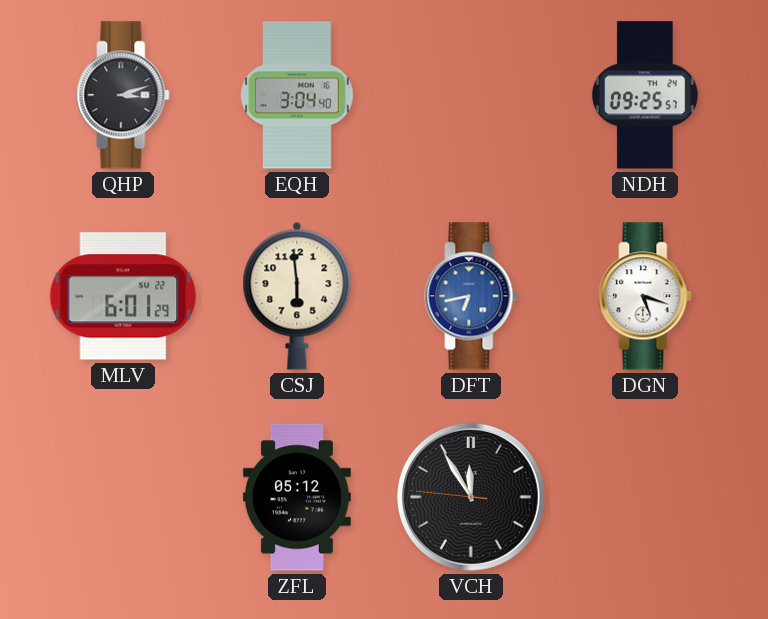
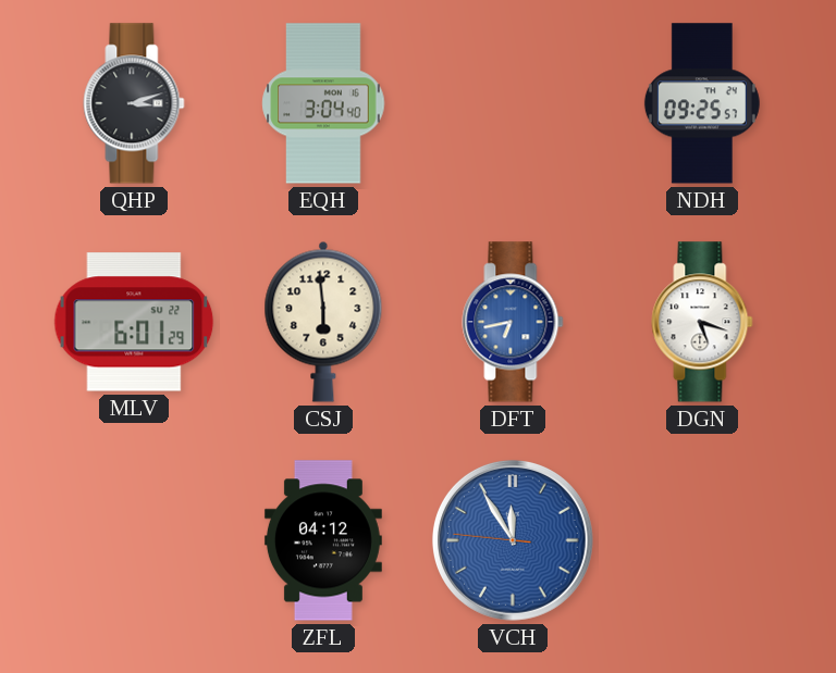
ZFL: 05:12 -> 04:12 (323, 540)
VCH dial: black -> blue (513, 540)
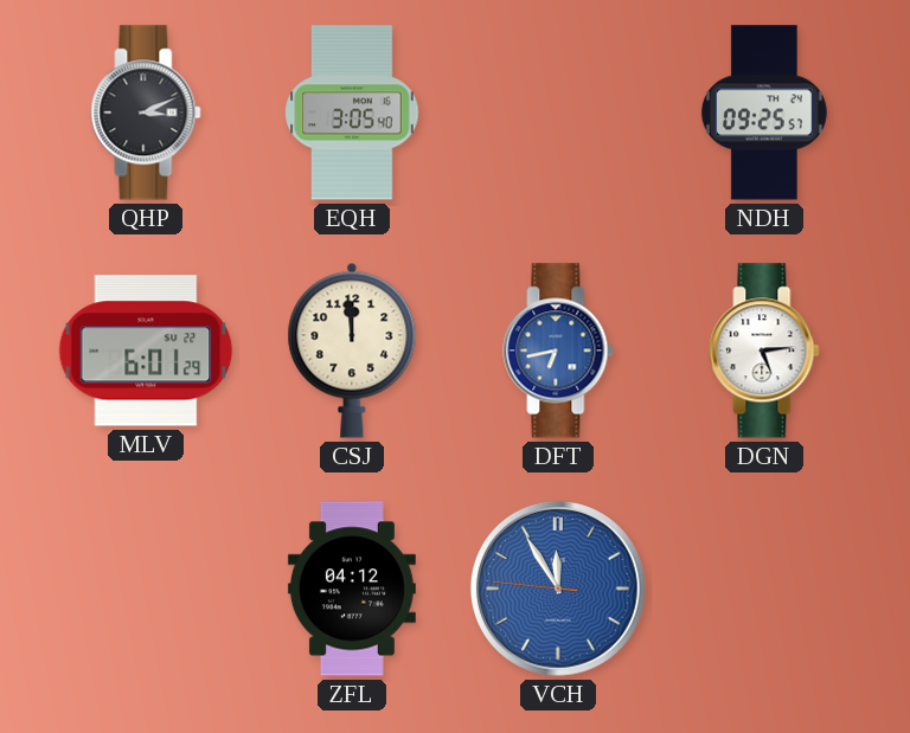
QHP: 3:12 -> 3:11 (146, 112)
EQH: 3:04 -> 3:05 (352, 112)
CSJ: 5:59 -> 11:59 (352, 351)
DGN: 5:18 -> 5:14 (764, 351)
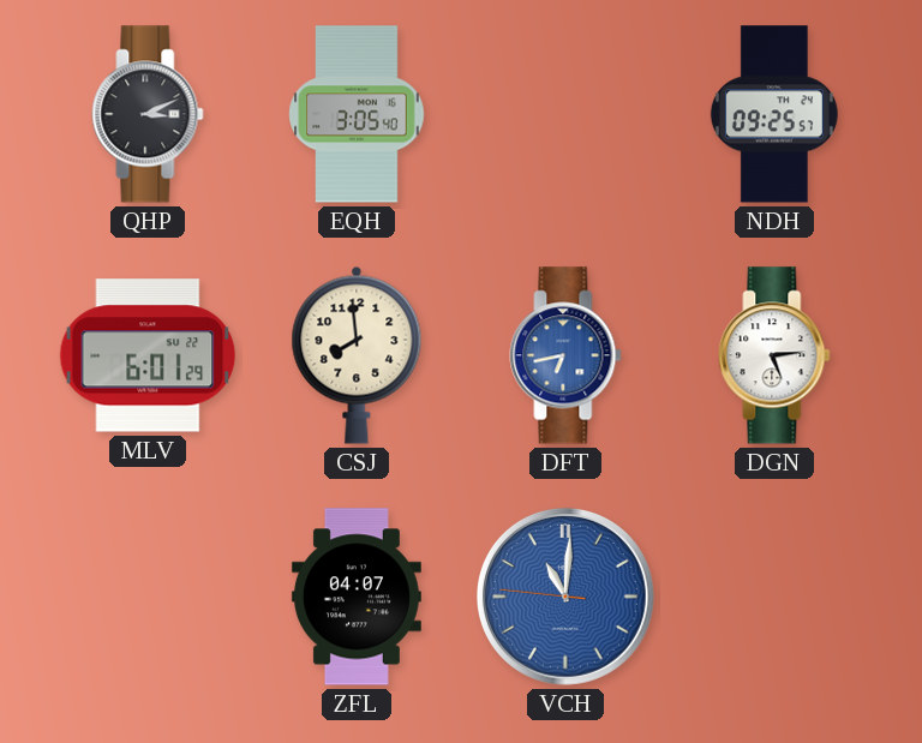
CSJ: 11:59 -> 7:59 (357, 355)
ZFL: 04:12 -> 04:07 (357, 597)
VCH: 11:54 -> 11:00 (565, 597)
